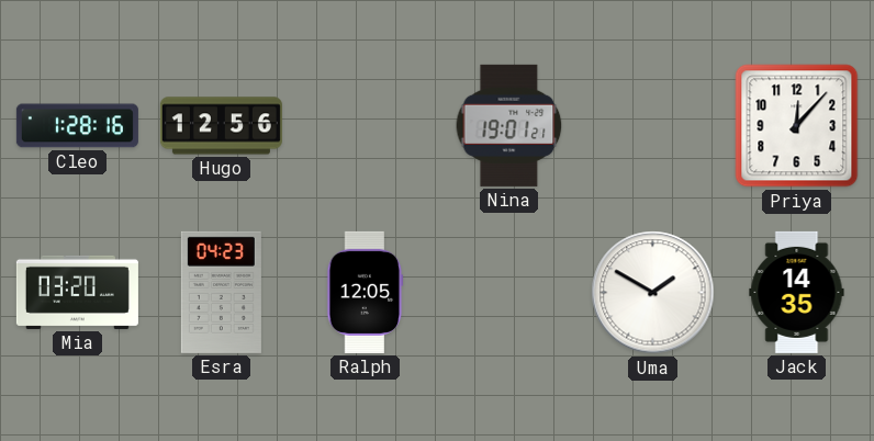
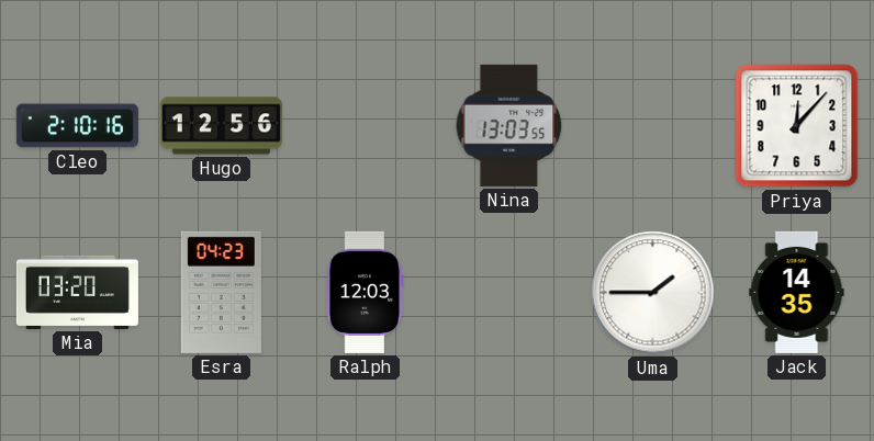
Cleo: 1:28 -> 2:10 (77, 126)
Nina: 19:01 -> 13:03 (509, 125)
Ralph: 12:05 -> 12:03 (366, 292)
Uma: 1:50 -> 1:45 (653, 293)
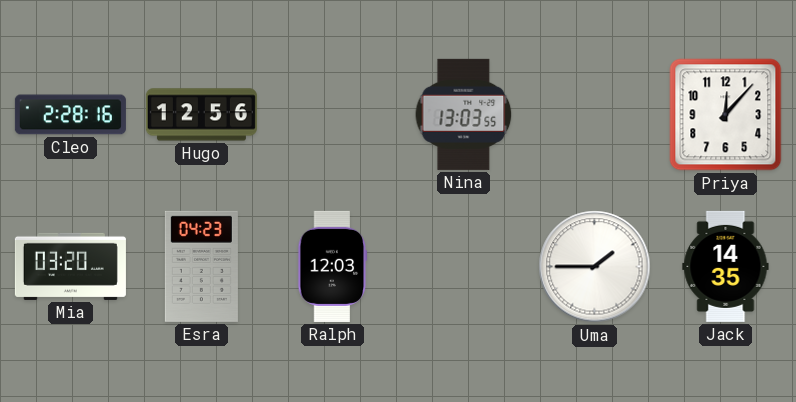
Cleo: 2:10 -> 2:28 (70, 115)
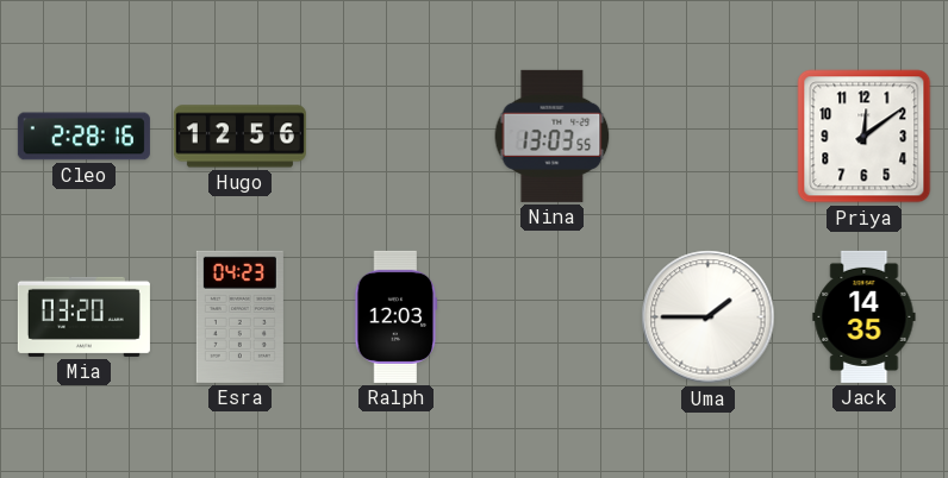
Priya: 12:07 -> 12:09 (865, 137)
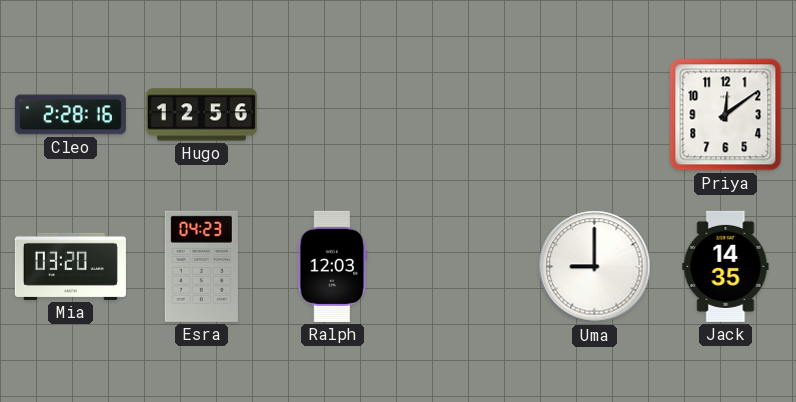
Nina: 13:03 -> none (553, 136)
Uma: 1:45 -> 9:00 (595, 267)
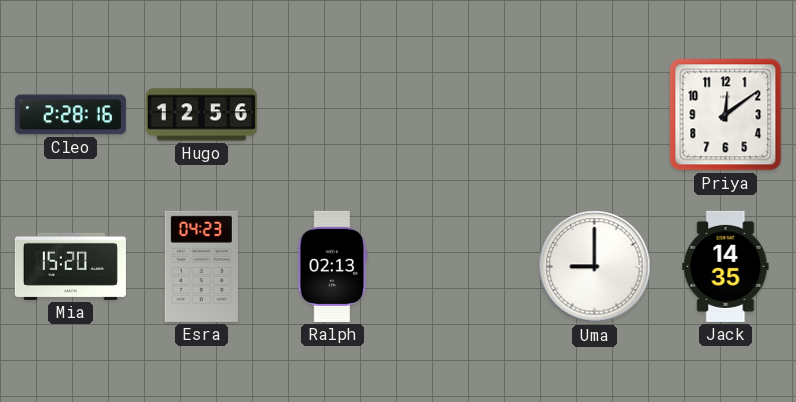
Mia: 03:20 -> 15:20 (70, 266)
Ralph: 12:03 -> 02:13 (333, 266)
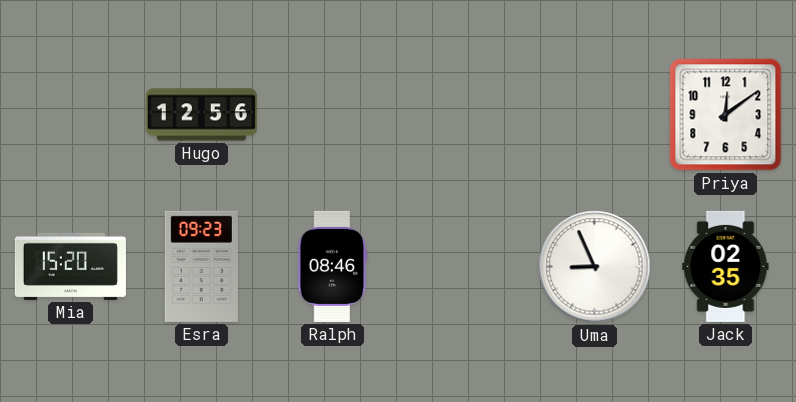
Cleo: 2:28 -> none (70, 115)
Esra: 04:23 -> 09:23 (201, 266)
Ralph: 02:13 -> 08:46 (333, 266)
Uma: 9:00 -> 8:56 (595, 267)
Jack: 14:35 -> 02:35 (726, 266)
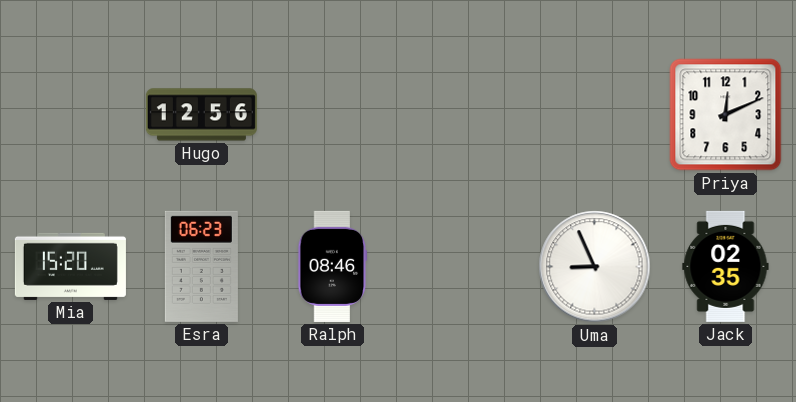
Priya: 12:09 -> 12:11 (726, 115)
Esra: 09:23 -> 06:23 (201, 266)
